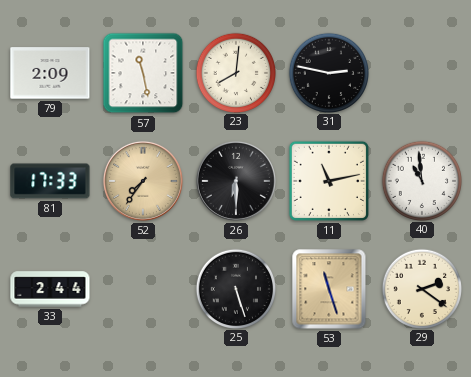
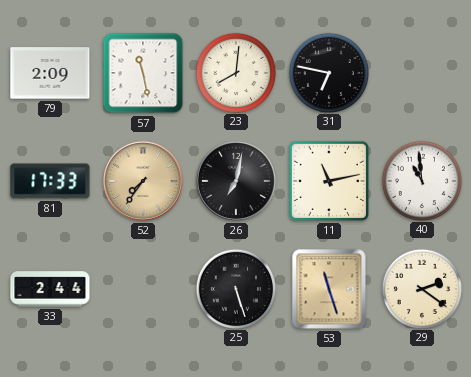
31: 2:47 -> 6:47 (328, 72)
26: 6:30 -> 7:02 (236, 181)
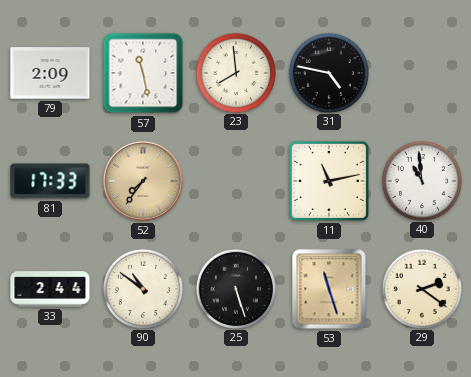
23: 8:01 -> 7:59 (235, 72)
31: 6:47 -> 4:47 (328, 72)
26: 7:02 -> none (236, 181)
90: none -> 10:51 (142, 288)
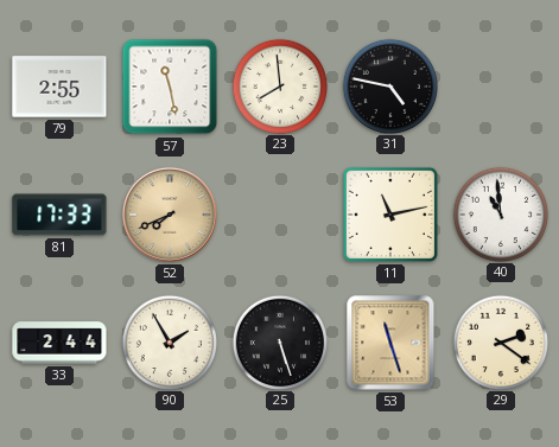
79: 2:09 -> 2:55 (59, 87)
52: 7:36 -> 7:41 (170, 215)
90: 10:51 -> 1:55 (169, 341)
